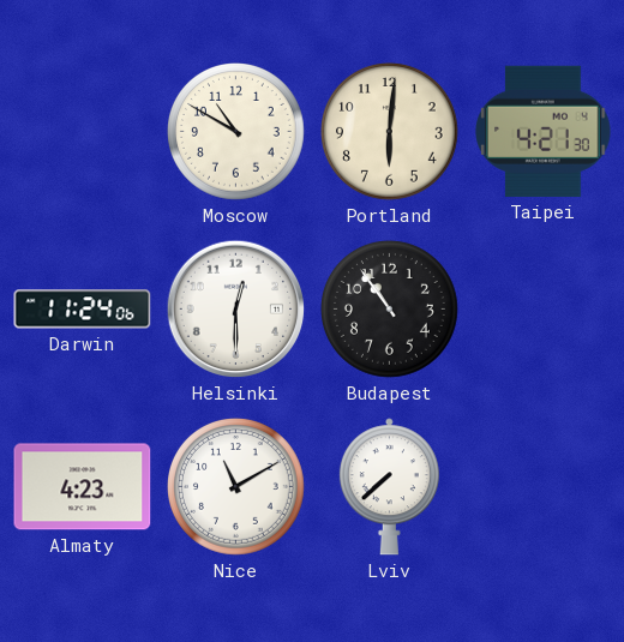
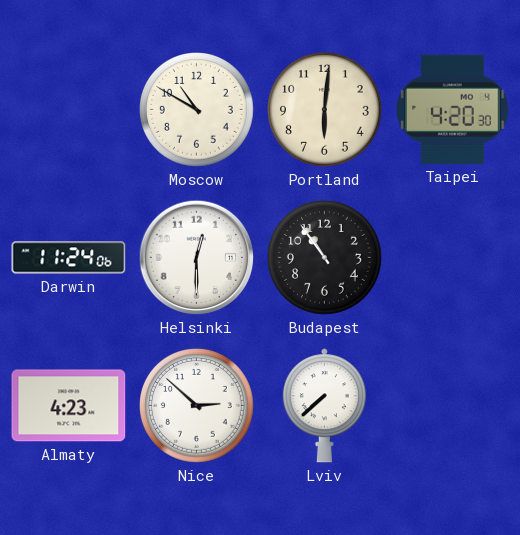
Taipei: 4:21 -> 4:20 (453, 109)
Nice: 11:10 -> 2:52 (197, 406)
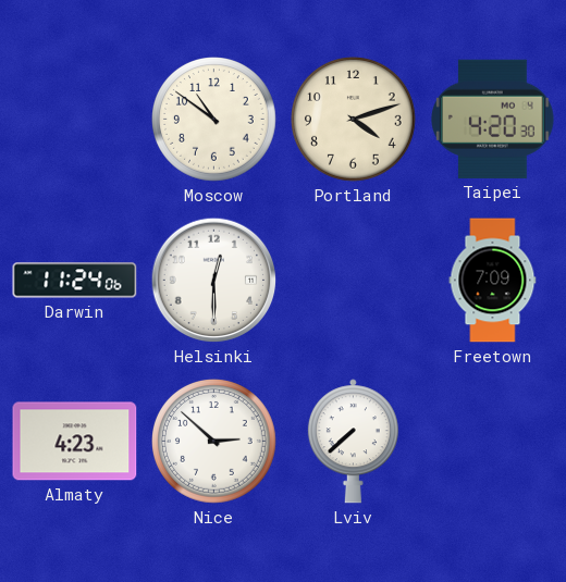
Moscow: 10:50 -> 10:51 (214, 120)
Portland: 6:01 -> 4:12 (354, 120)
Budapest: 10:54 -> none (325, 258)
Freetown: none -> 7:09 (493, 281)
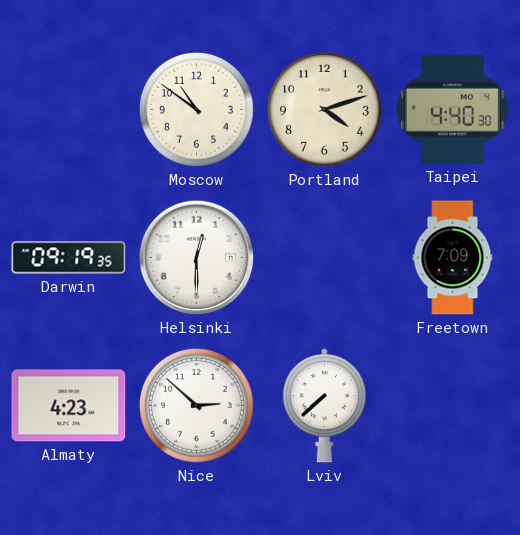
Taipei: 4:20 -> 4:40 (453, 109)
Darwin: 11:24 -> 09:19 (69, 258)
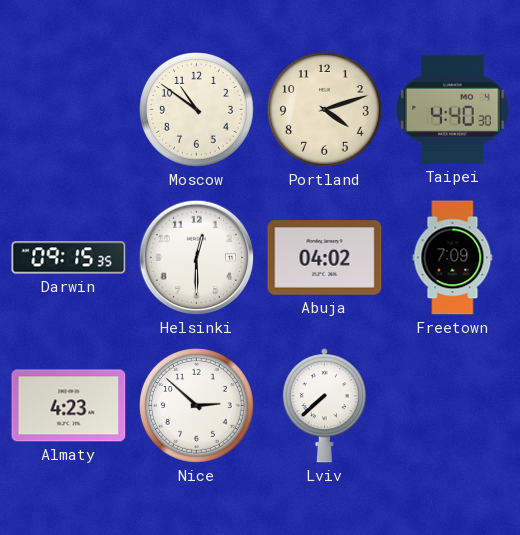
Darwin: 09:19 -> 09:15 (69, 258)
Abuja: none -> 04:02 (325, 258)
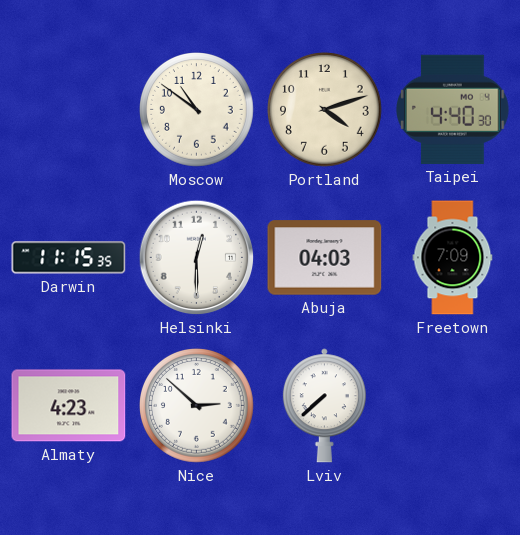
Darwin: 09:15 -> 11:15 (69, 258)
Abuja: 04:02 -> 04:03 (325, 258)
